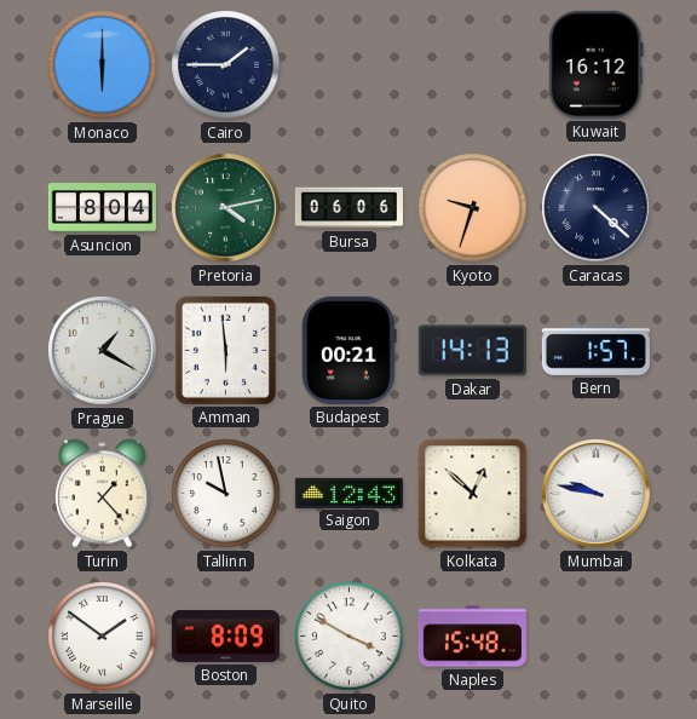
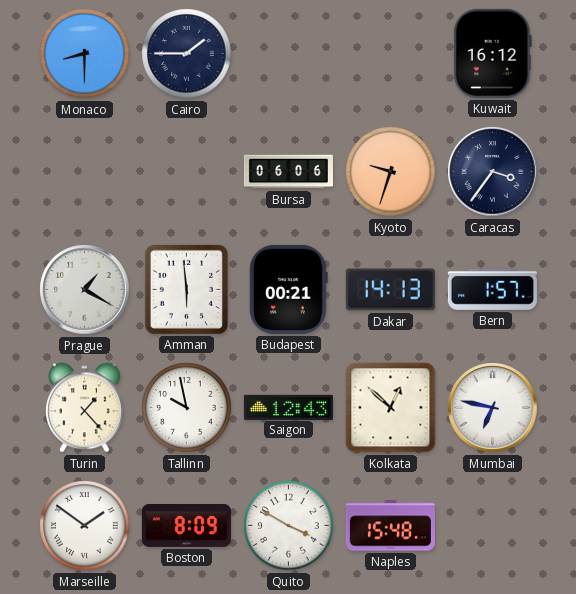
Monaco: 6:00 -> 8:30 (85, 54)
Asuncion: 8:04 -> none (102, 208)
Pretoria: 4:13 -> none (226, 208)
Caracas: 4:22 -> 3:36 (493, 172)
Mumbai: 9:47 -> 6:47 (493, 408)
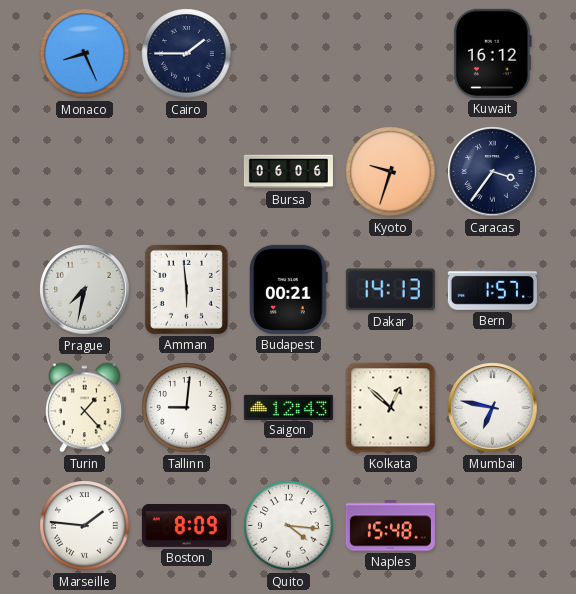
Monaco: 8:30 -> 8:26 (85, 54)
Prague: 1:20 -> 7:32 (85, 290)
Tallinn: 9:58 -> 9:01 (187, 408)
Marseille: 1:51 -> 1:46 (85, 526)
Quito: 3:50 -> 4:16 (289, 526)
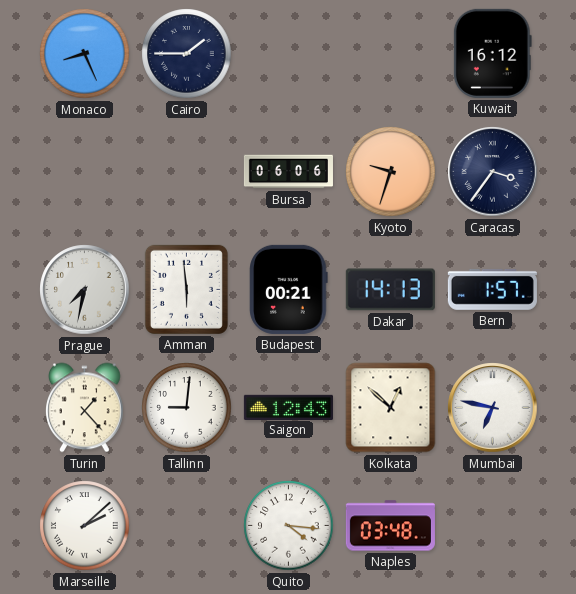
Marseille: 1:46 -> 2:08 (85, 526)
Boston: 8:09 -> none (186, 525)
Naples: 15:48 -> 03:48 (390, 526)
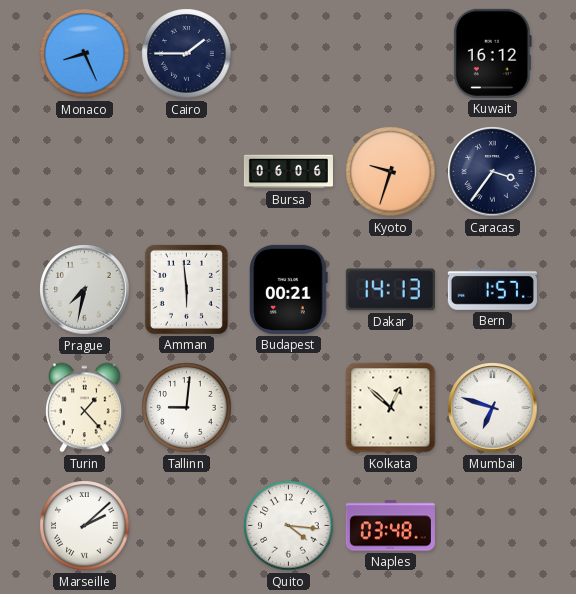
Saigon: 12:43 -> none (288, 407)
Mumbai: 6:47 -> 6:48 (493, 408)
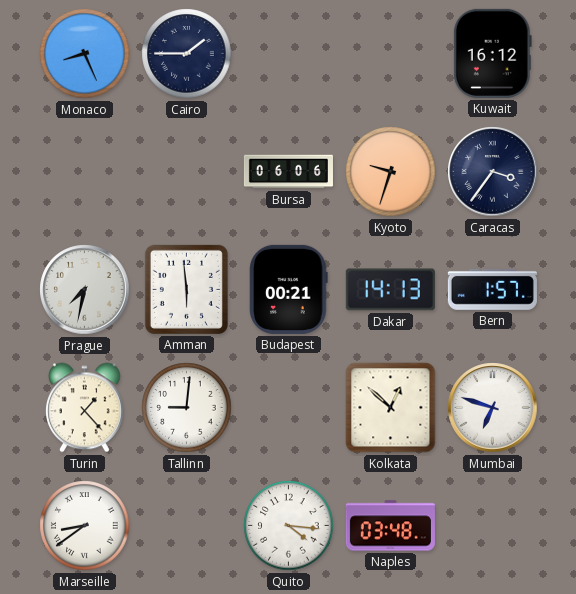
Marseille: 2:08 -> 8:39 (85, 526)
